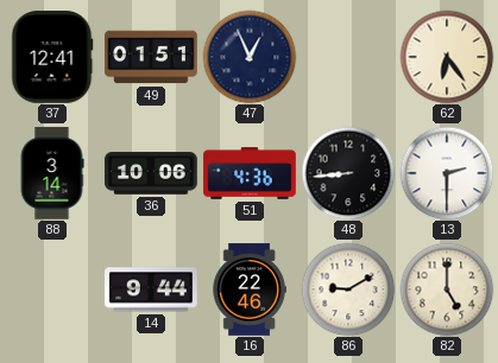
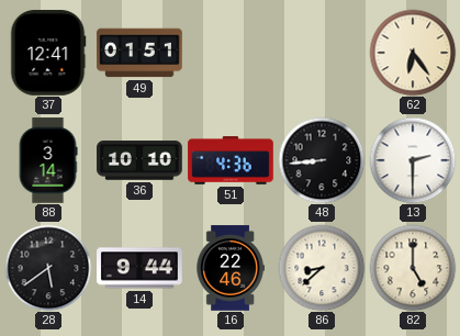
47: 12:56 -> none (250, 57)
36: 10:06 -> 10:10 (139, 160)
28: none -> 5:39 (48, 268)
86: 9:10 -> 8:38 (322, 268)
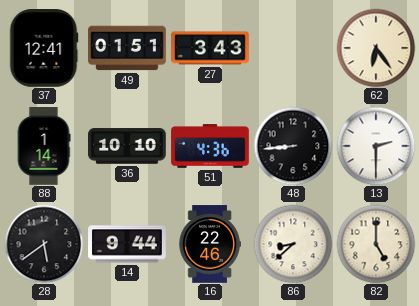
27: none -> 3:43 (210, 48)
88: 3:14 -> 1:14 (44, 146)
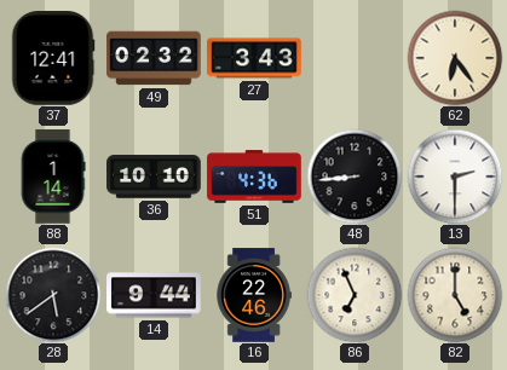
49: 01:51 -> 02:32 (154, 58)
86: 8:38 -> 6:56 (355, 295)
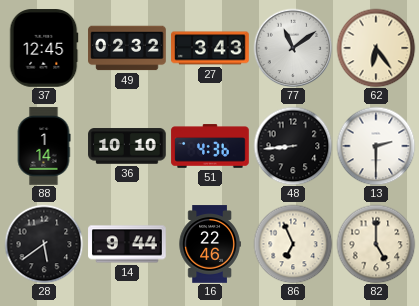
37: 12:41 -> 12:45 (44, 48)
77: none -> 11:09 (293, 48)
